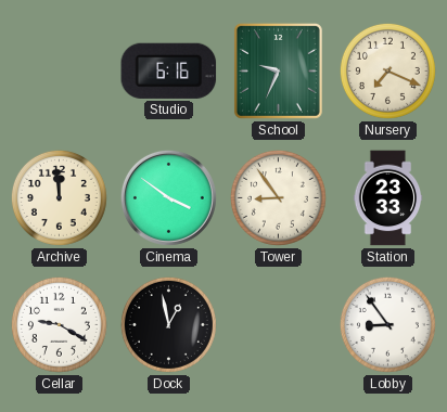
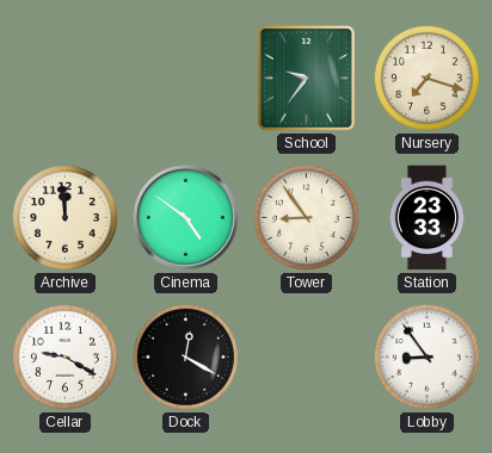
Studio: 6:16 -> none (169, 70)
School: 9:34 -> 9:36 (306, 77)
Nursery: 7:19 -> 7:18 (426, 77)
Cinema: 3:51 -> 4:51 (185, 217)
Dock: 12:58 -> 12:20 (185, 356)
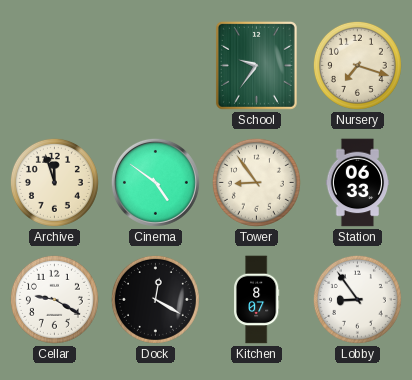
Archive: 11:59 -> 11:57 (54, 182)
Station: 23:33 -> 06:33 (358, 183)
Kitchen: none -> 8:07 (256, 300)
